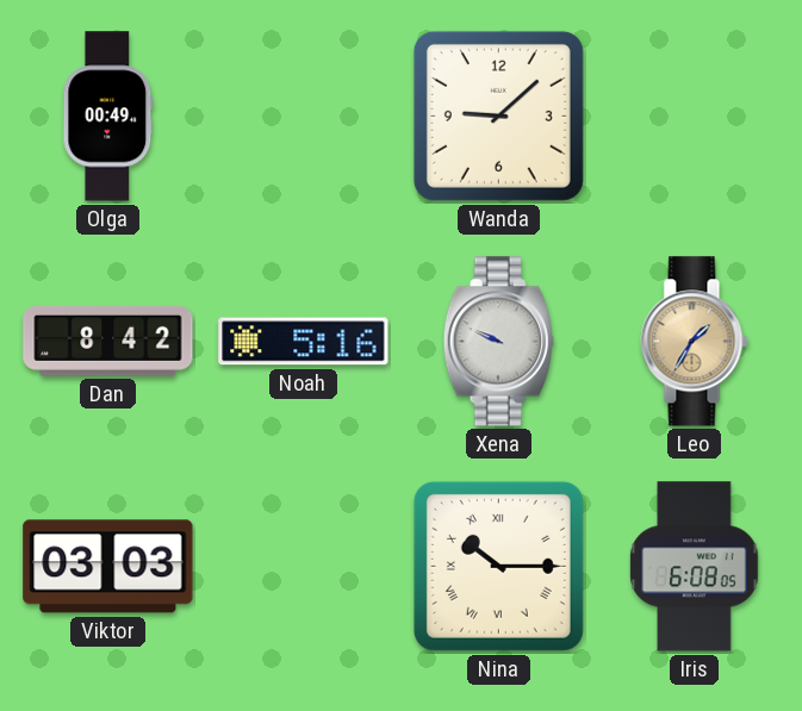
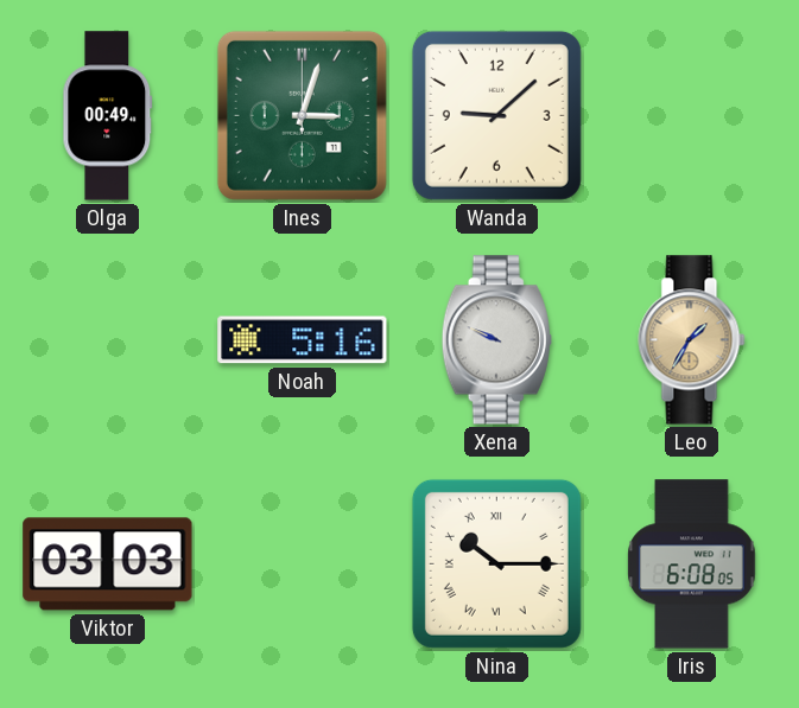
Ines: none -> 3:03 (302, 115)
Dan: 8:42 -> none (108, 341)
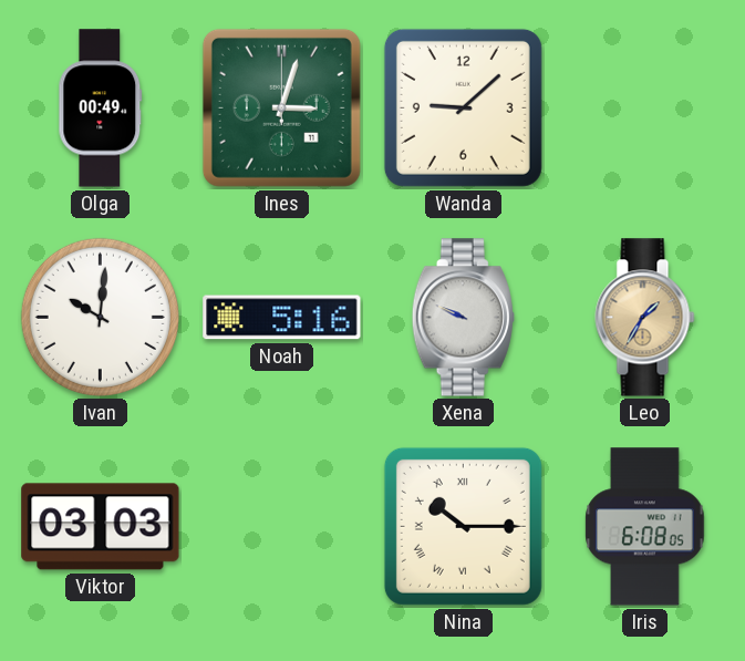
Ivan: none -> 10:01 (100, 317)
